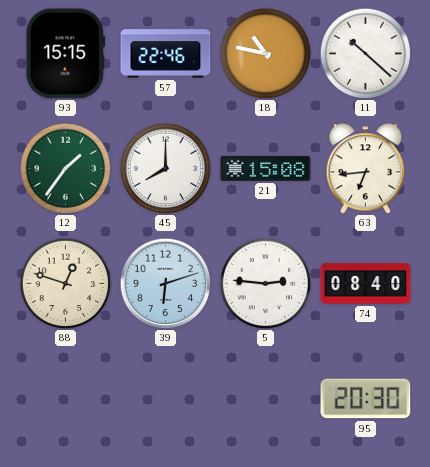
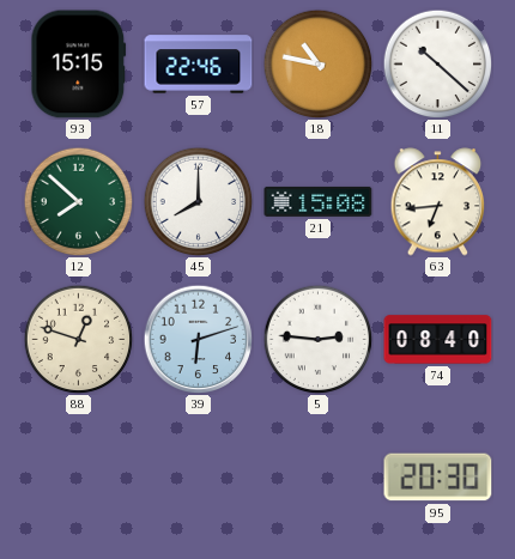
12: 1:36 -> 7:52 (78, 201)
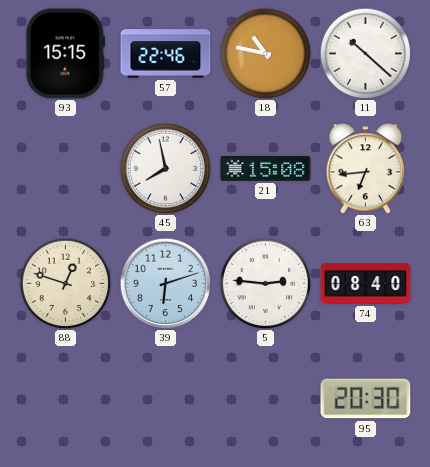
12: 7:52 -> none (78, 201)
45: 8:00 -> 7:58 (165, 168)
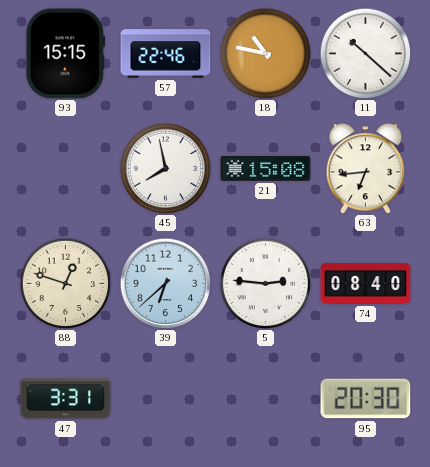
39: 6:12 -> 6:38 (165, 283)
47: none -> 3:31 (66, 399)
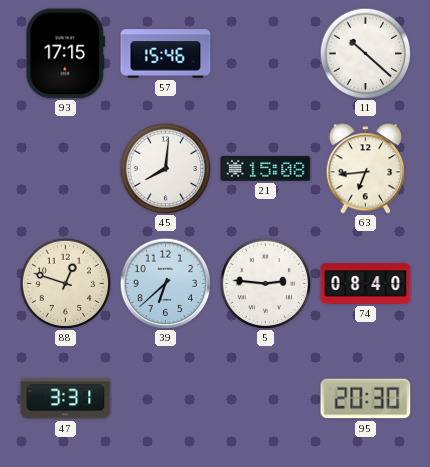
93: 15:15 -> 17:15 (66, 54)
57: 22:46 -> 15:46 (166, 54)
18: 10:47 -> none (265, 53)
45: 7:58 -> 8:01 (165, 168)
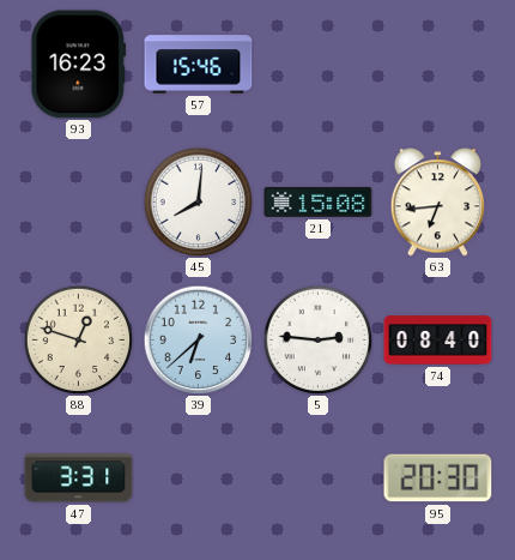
93: 17:15 -> 16:23 (79, 65)
11: 10:22 -> none (365, 53)
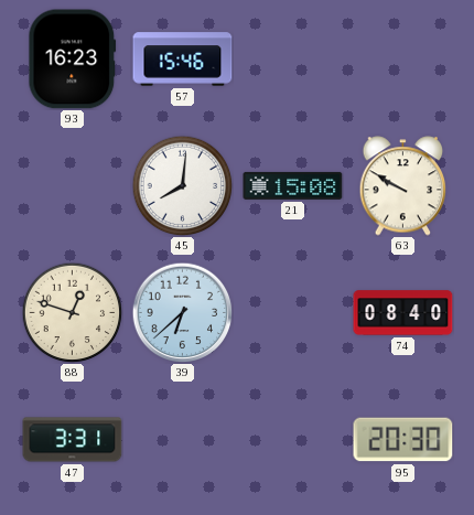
63: 6:44 -> 9:50 (403, 186)
5: 2:46 -> none (317, 339)
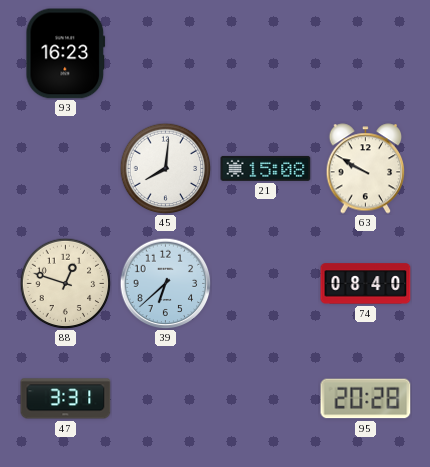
57: 15:46 -> none (183, 60)
95: 20:30 -> 20:28 (366, 399)
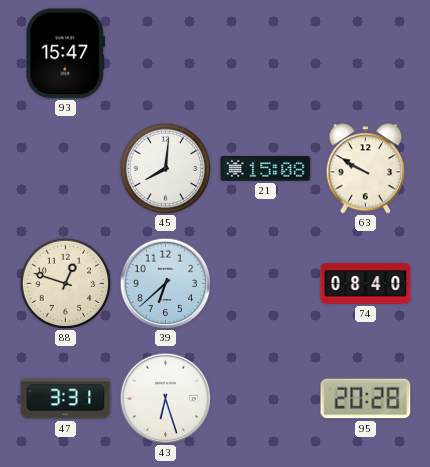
93: 16:23 -> 15:47 (66, 54)
43: none -> 6:27 (165, 398)
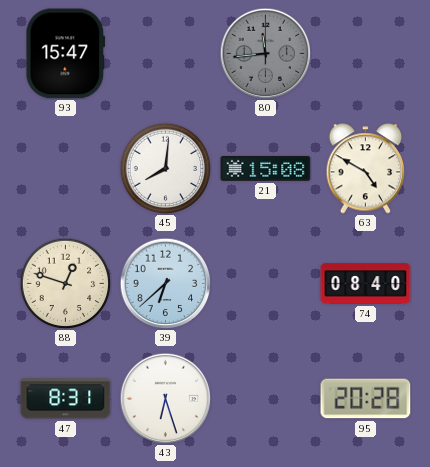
80: none -> 11:44 (265, 53)
63: 9:50 -> 4:50 (366, 169)
47: 3:31 -> 8:31 (66, 399)
